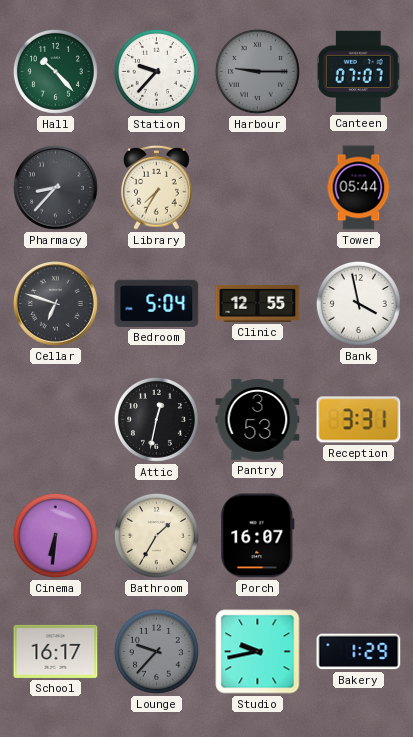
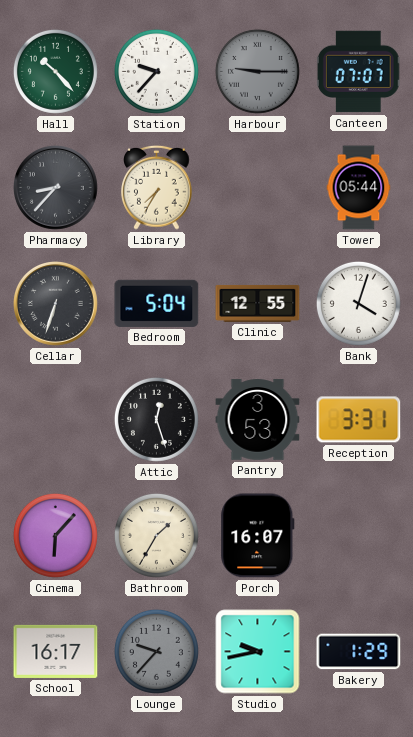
Cellar: 6:48 -> 6:33 (56, 304)
Bank: 3:58 -> 4:03 (358, 303)
Attic: 12:32 -> 12:27 (156, 419)
Cinema: 6:31 -> 6:07 (55, 535)
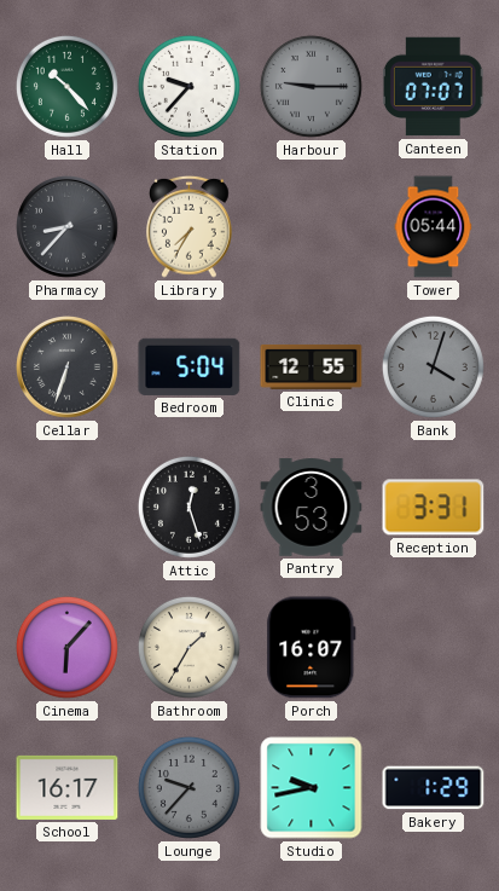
Bank dial: white -> grey (433, 366)
